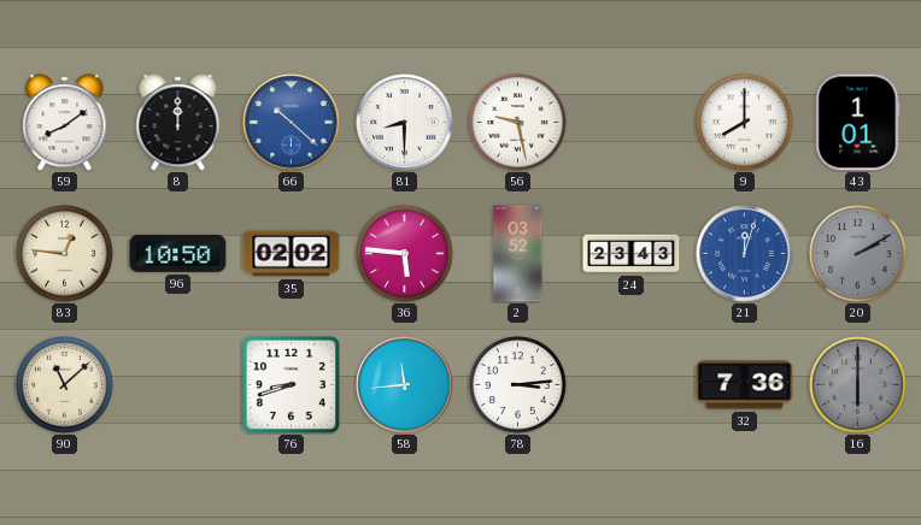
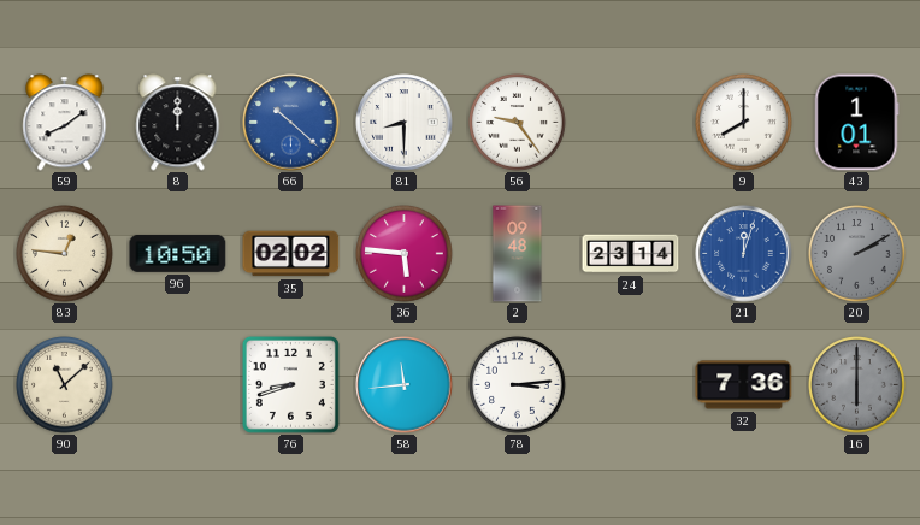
56: 9:28 -> 9:24 (518, 123)
2: 03:52 -> 09:48 (518, 254)
24: 23:43 -> 23:14 (631, 254)
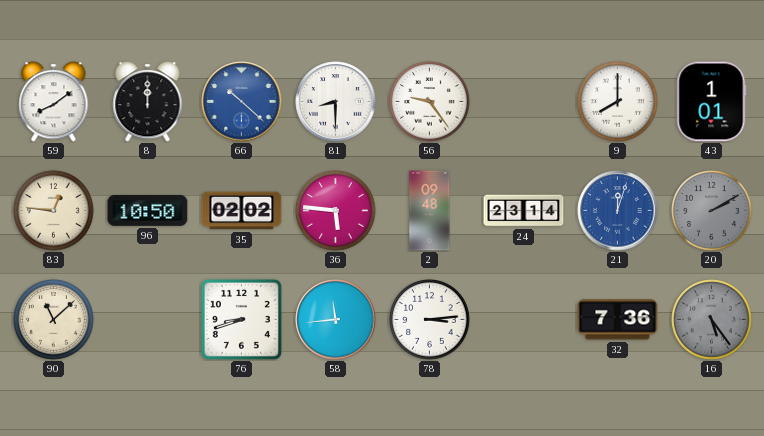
16: 6:00 -> 5:24 (712, 320)
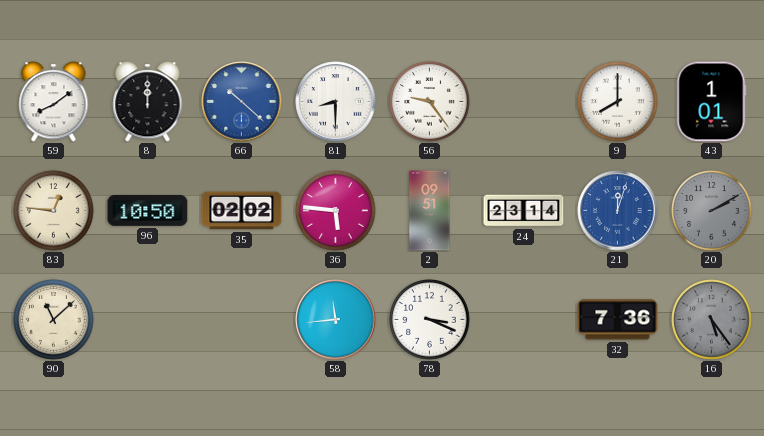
2: 09:48 -> 09:51 (430, 211)
76: 8:42 -> none (241, 319)
78: 3:14 -> 3:19 (430, 320)
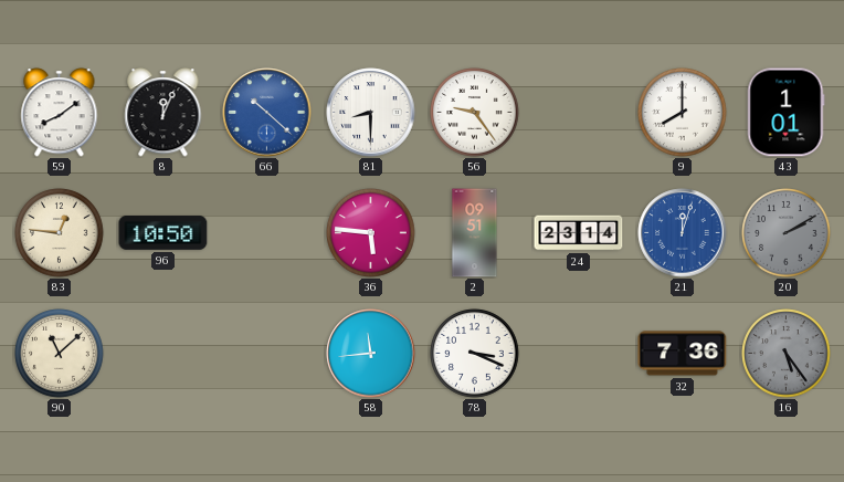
8: 12:00 -> 12:04 (163, 113)
35: 02:02 -> none (242, 211)
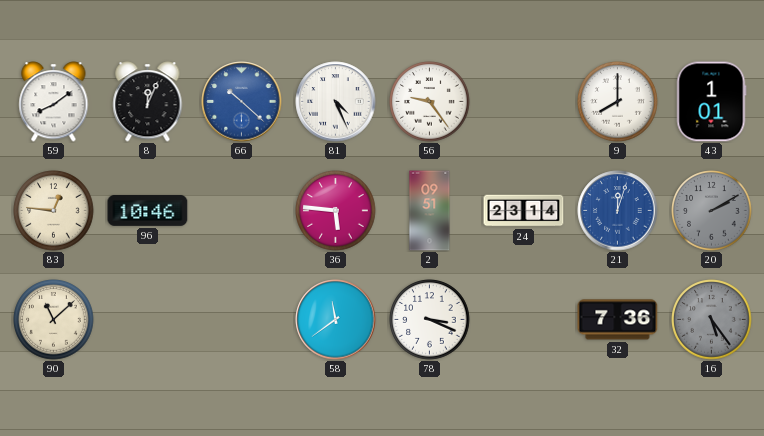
81: 8:30 -> 4:26 (336, 102)
96: 10:50 -> 10:46 (148, 210)
58: 11:44 -> 11:39 (336, 320)
